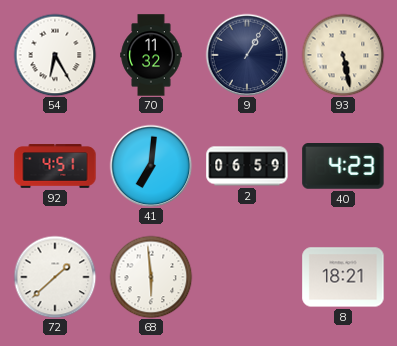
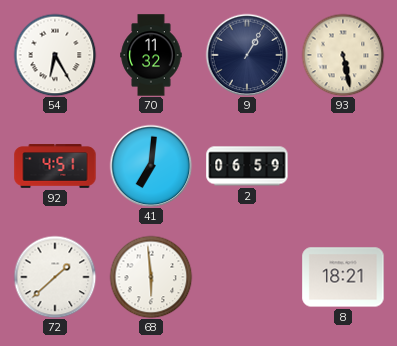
40: 4:23 -> none (343, 166)
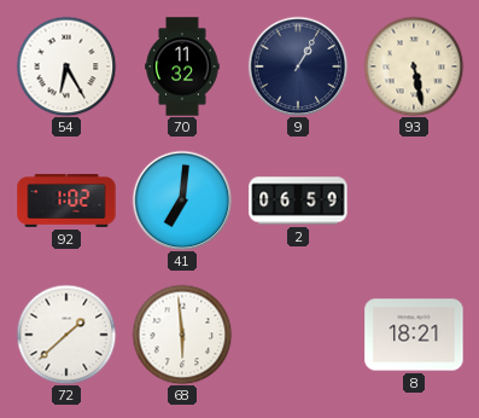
92: 4:51 -> 1:02 (66, 201)
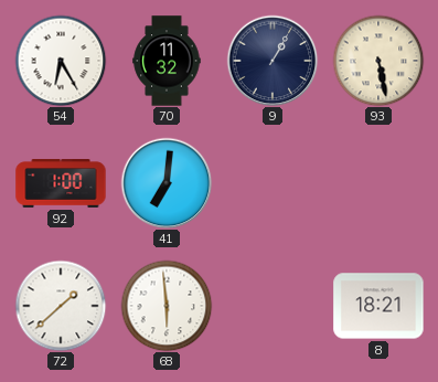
92: 1:02 -> 1:00 (61, 183)
2: 06:59 -> none (298, 201)
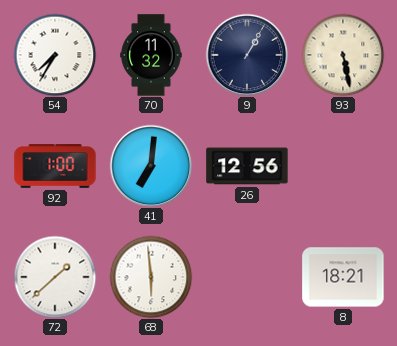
54: 6:25 -> 7:35 (55, 55)
26: none -> 12:56 (247, 166)
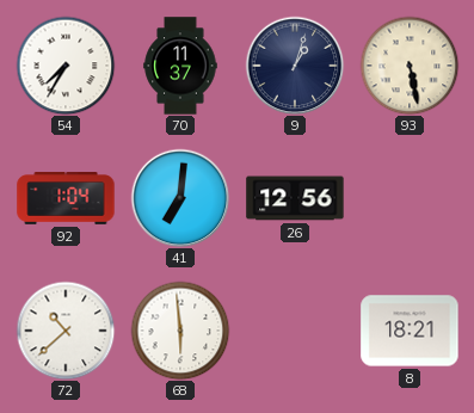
70: 11:32 -> 11:37 (180, 66)
9: 1:05 -> 1:03 (295, 66)
92: 1:00 -> 1:04 (66, 198)
72: 1:38 -> 10:38 (66, 331)
